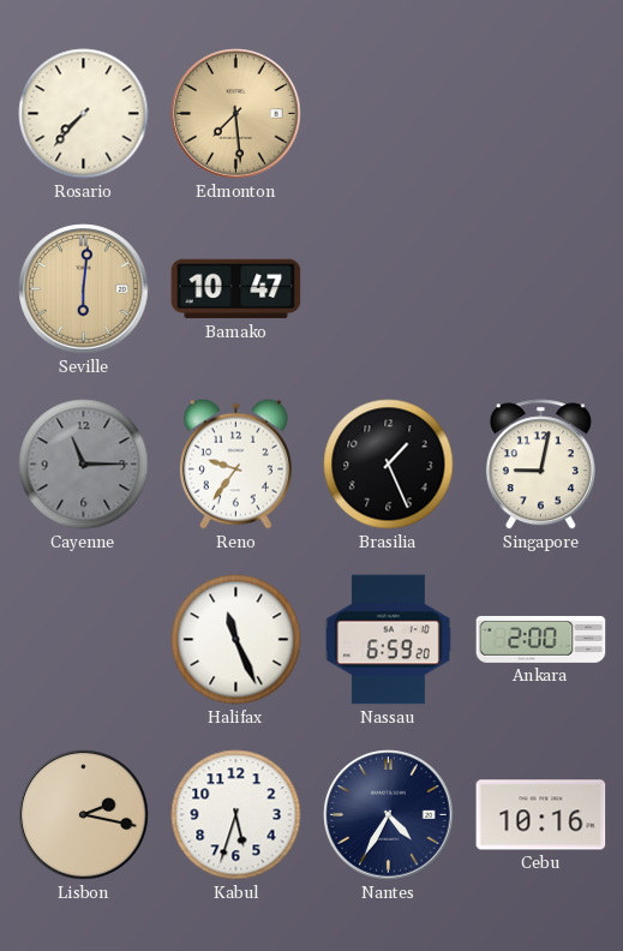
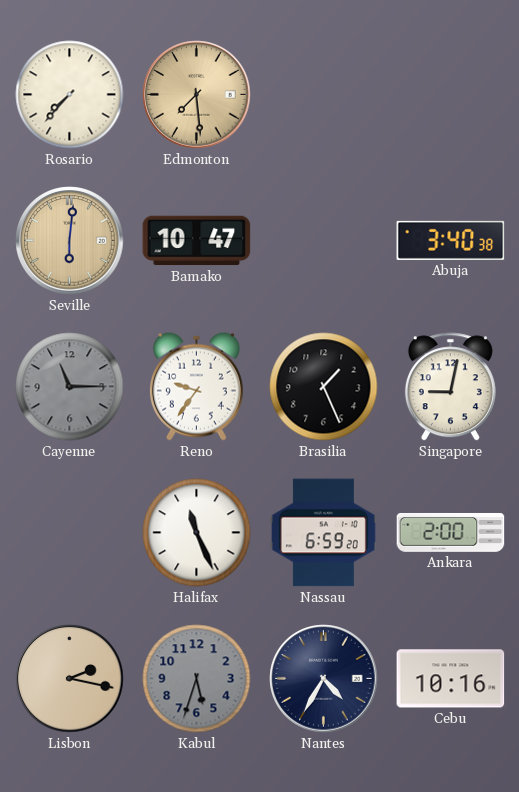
Abuja: none -> 3:40 (451, 240)
Kabul dial: white -> grey (197, 679)
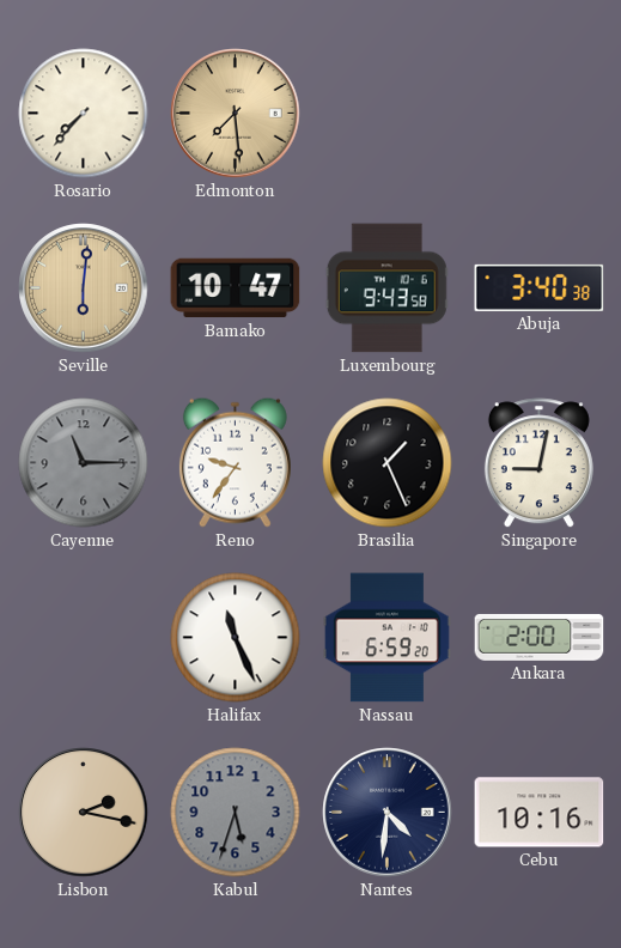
Luxembourg: none -> 9:43 (386, 288)
Nantes: 4:35 -> 4:31 (388, 813)
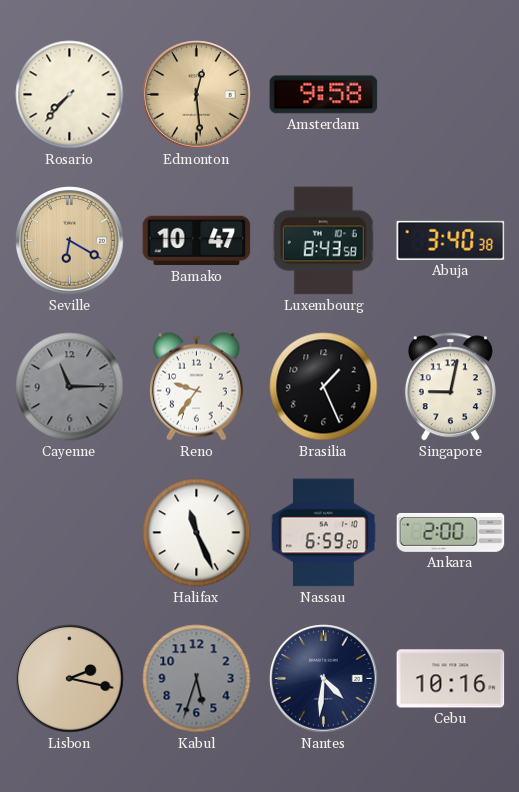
Edmonton: 7:29 -> 12:29 (197, 95)
Amsterdam: none -> 9:58 (324, 95)
Seville: 6:01 -> 6:20 (70, 241)
Luxembourg: 9:43 -> 8:43 (323, 241)
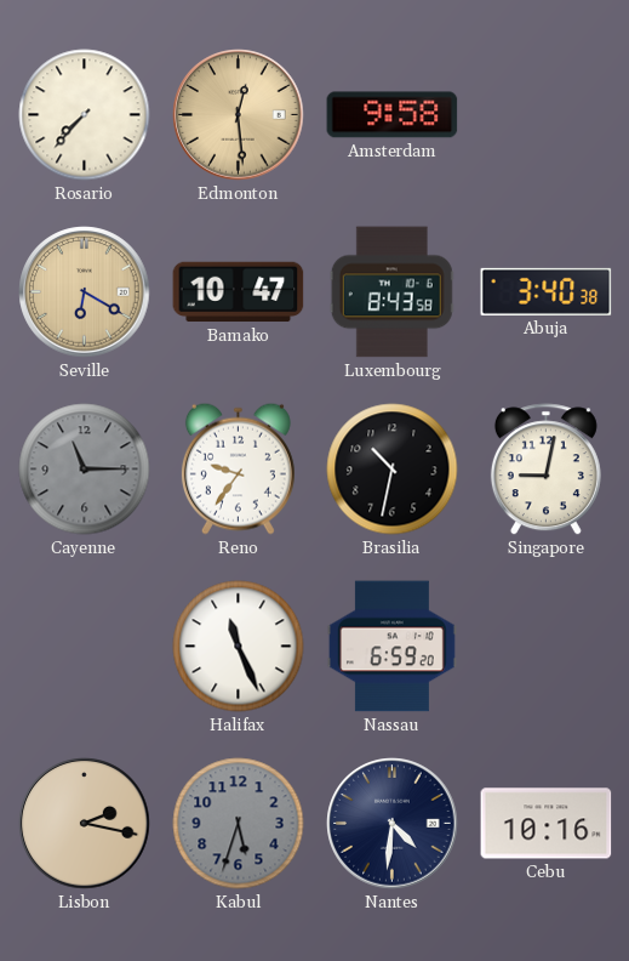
Brasilia: 1:26 -> 10:32 (393, 470)
Ankara: 2:00 -> none (451, 533)
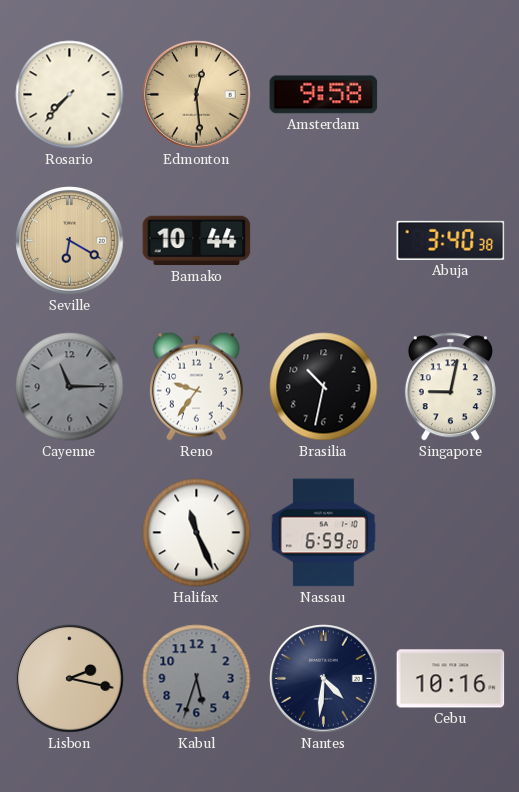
Bamako: 10:47 -> 10:44 (197, 241)
Luxembourg: 8:43 -> none (391, 292)
